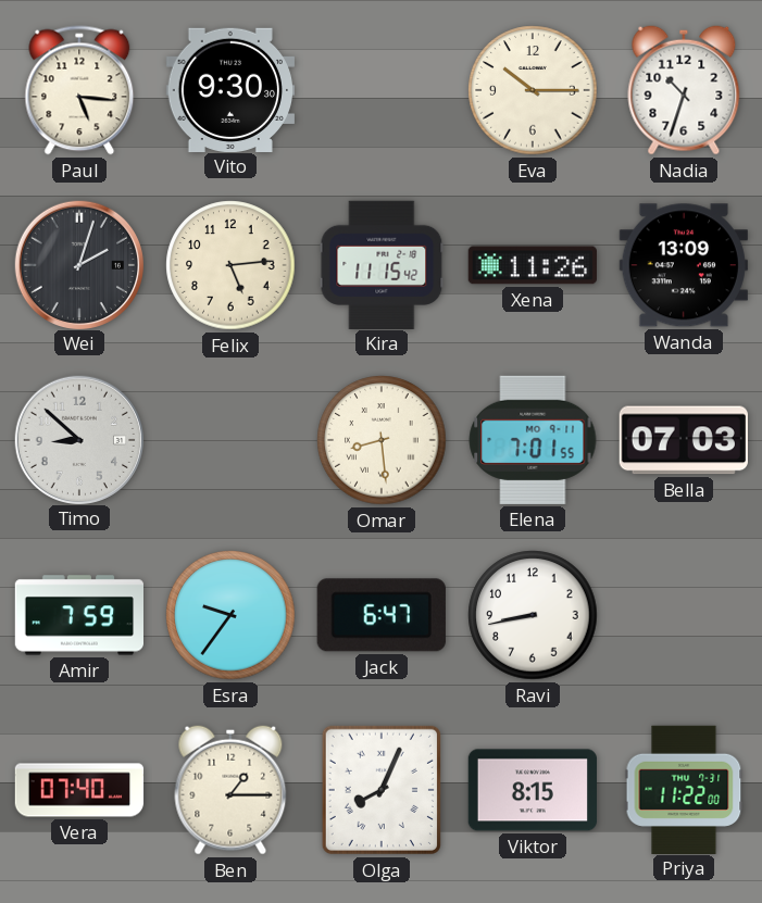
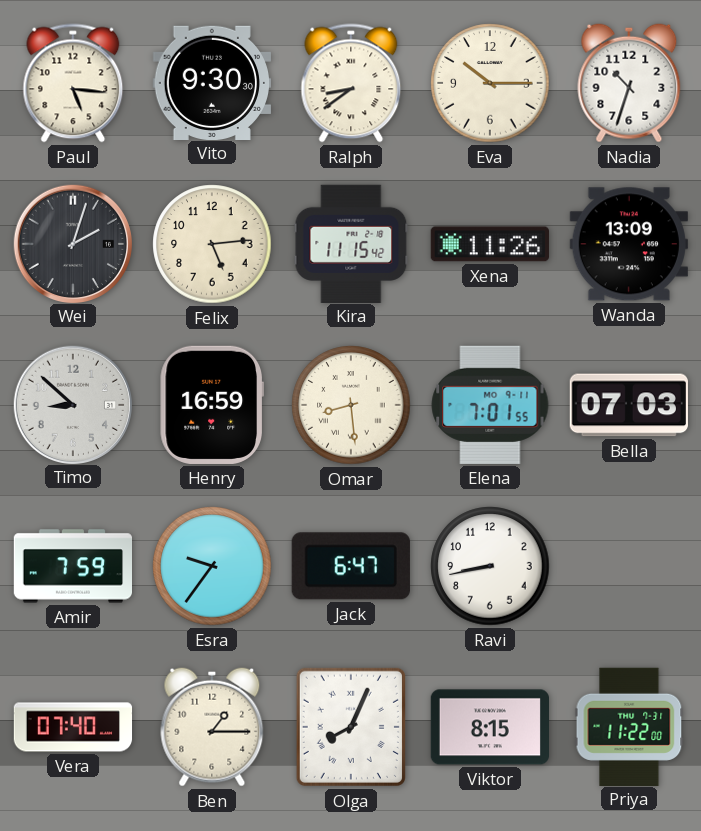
Ralph: none -> 8:39 (351, 83)
Henry: none -> 16:59 (212, 405)
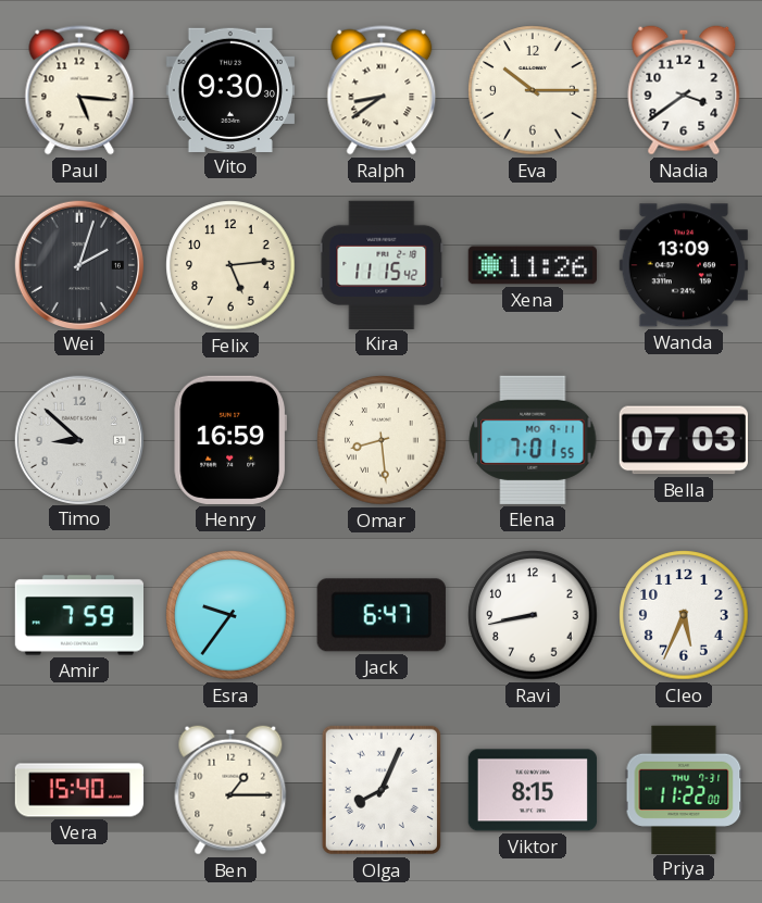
Nadia: 10:33 -> 3:39 (684, 90)
Cleo: none -> 5:34 (684, 615)
Vera: 07:40 -> 15:40 (79, 790)
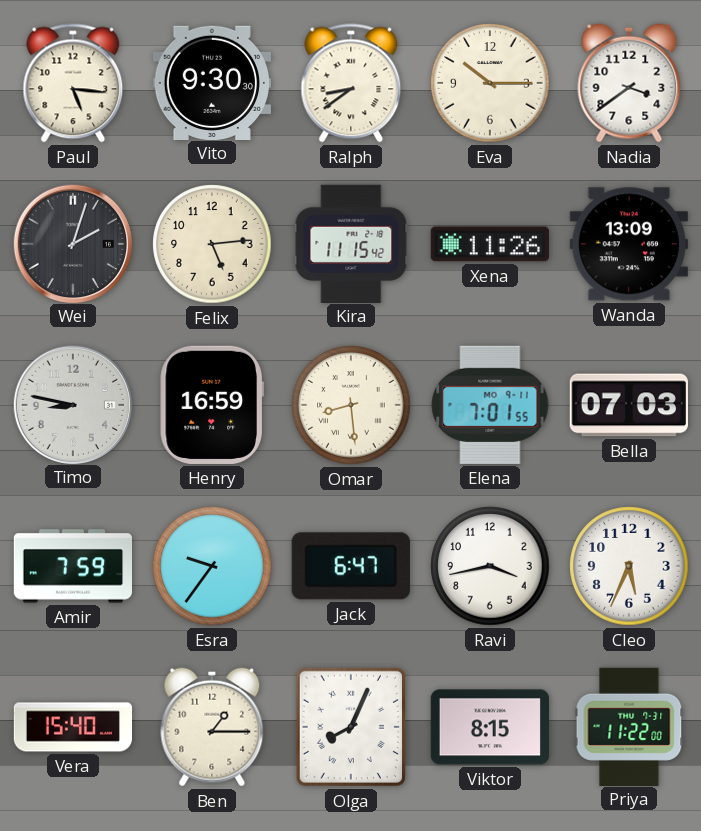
Timo: 8:52 -> 8:47 (72, 404)
Ravi: 8:43 -> 3:43 (490, 566)
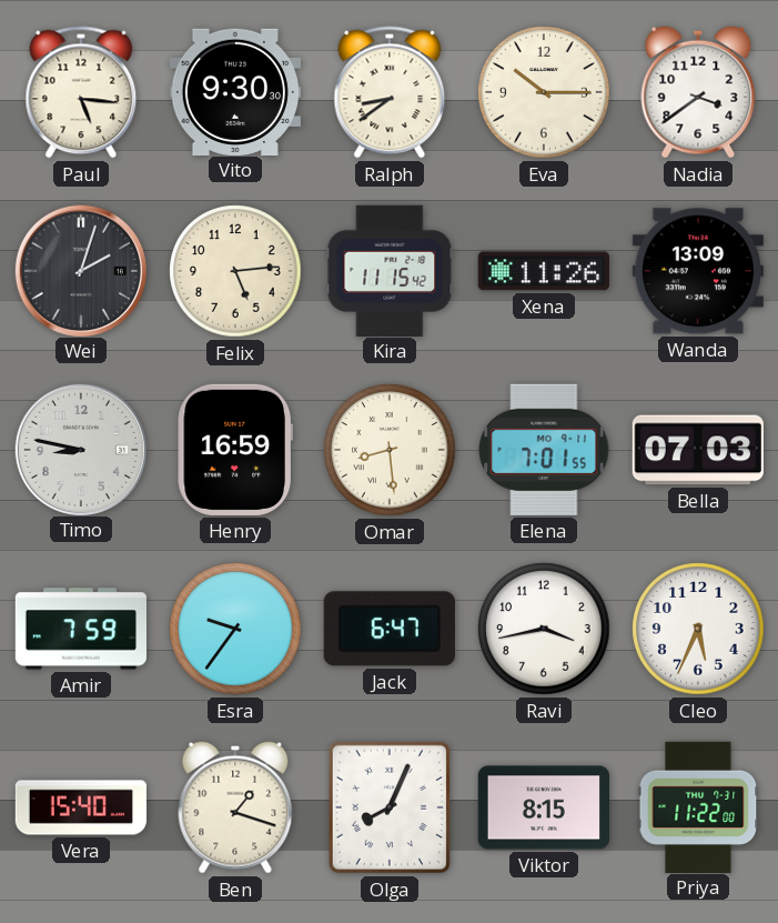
Ben: 1:15 -> 1:18 (235, 807)
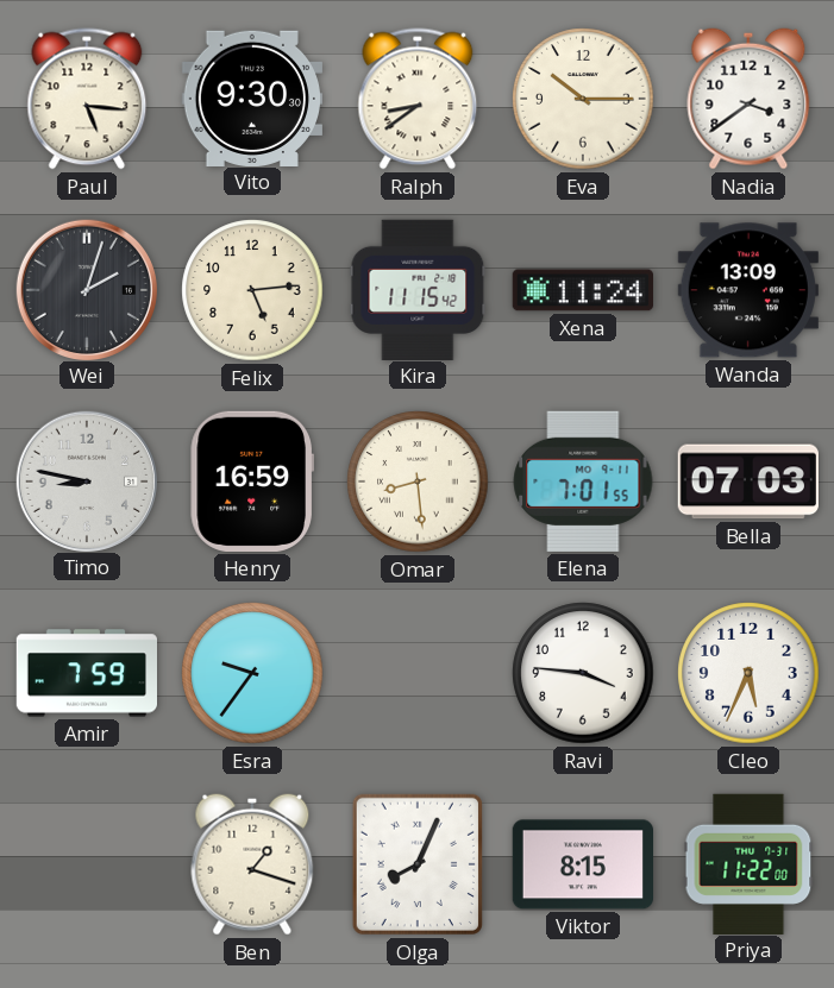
Xena: 11:26 -> 11:24 (583, 290)
Jack: 6:47 -> none (390, 629)
Ravi: 3:43 -> 3:46 (583, 673)
Vera: 15:40 -> none (81, 807)
